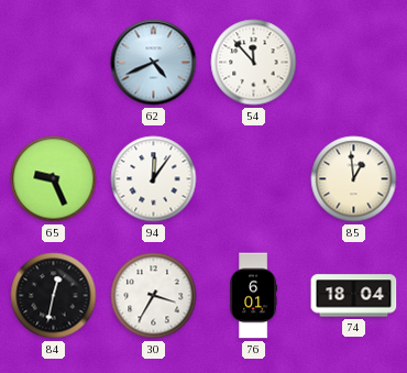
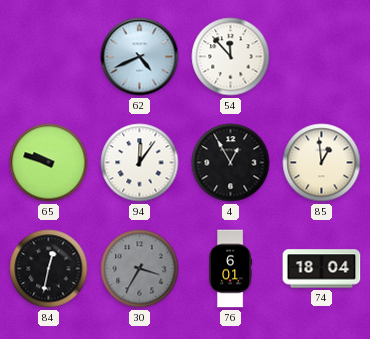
65: 9:26 -> 9:48 (49, 163)
4: none -> 12:55 (231, 163)
30 dial: white -> grey (140, 269)
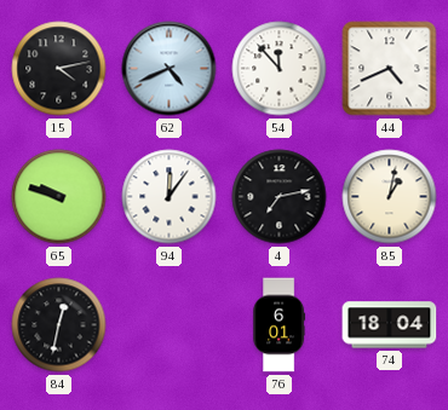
15: none -> 4:13 (59, 69)
44: none -> 4:41 (390, 69)
4: 12:55 -> 7:13 (280, 197)
85: 12:59 -> 1:02 (390, 197)
30: 3:35 -> none (140, 269)
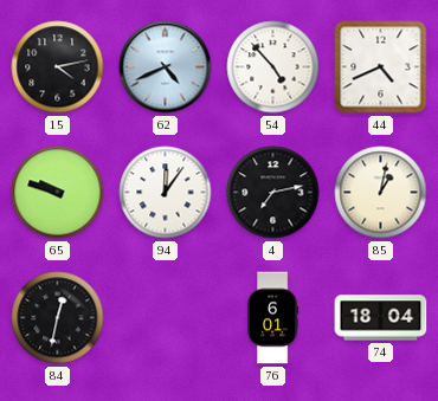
54: 11:53 -> 4:53 (273, 67)
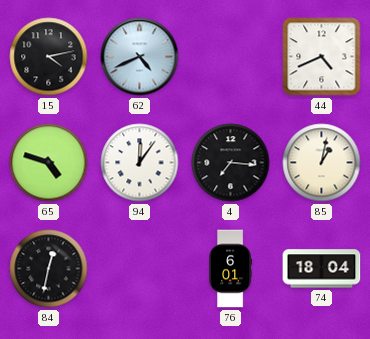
54: 4:53 -> none (273, 67)
65: 9:48 -> 4:48 (49, 163)
4: 7:13 -> 7:16 (231, 163)
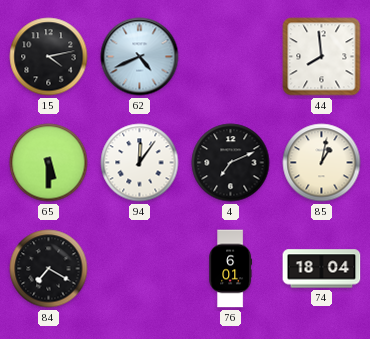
44: 4:41 -> 7:59 (322, 57)
65: 4:48 -> 5:30 (49, 163)
4: 7:16 -> 7:11 (231, 163)
84: 12:32 -> 7:20 (49, 269)
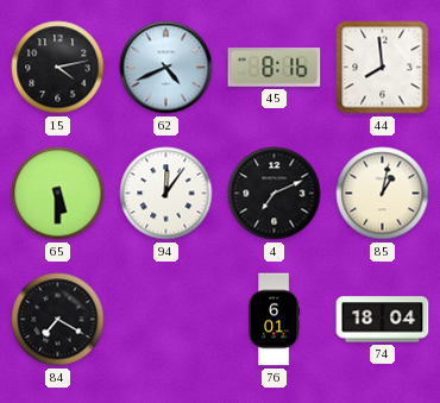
45: none -> 8:16 (275, 68)
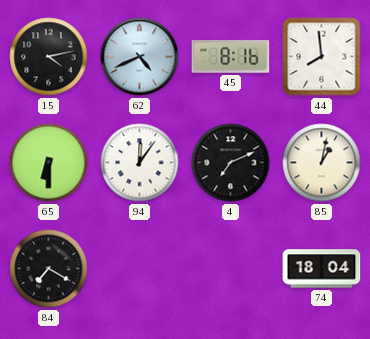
65: 5:30 -> 6:30 (49, 163)
76: 6:01 -> none (275, 320)
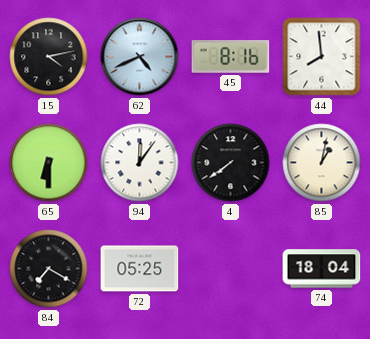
4: 7:11 -> 7:39 (231, 163)
72: none -> 05:25 (140, 269)
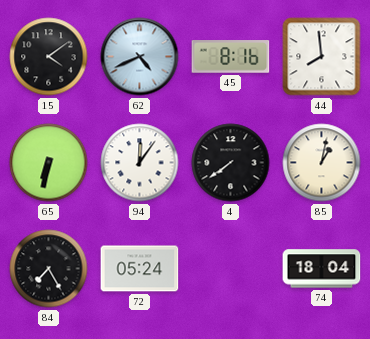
15: 4:13 -> 4:09 (49, 57)
65: 6:30 -> 6:32 (49, 163)
84: 7:20 -> 7:25 (49, 269)
72: 05:25 -> 05:24 (140, 269)
